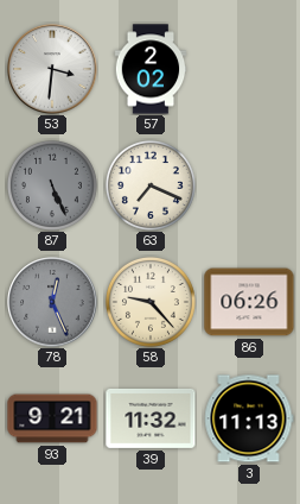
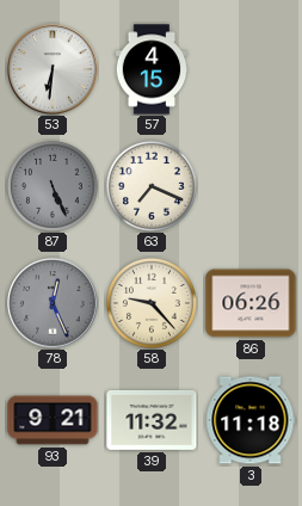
53: 3:31 -> 6:31 (53, 69)
57: 2:02 -> 4:15 (152, 69)
3: 11:13 -> 11:18 (251, 420)
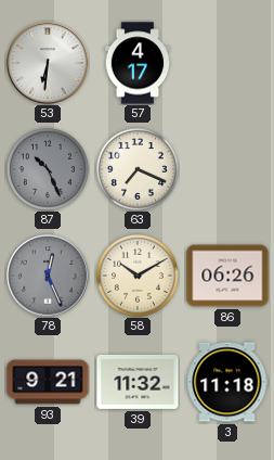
57: 4:15 -> 4:17 (138, 63)
87: 5:26 -> 10:26 (48, 169)
58: 9:23 -> 10:10 (138, 276)
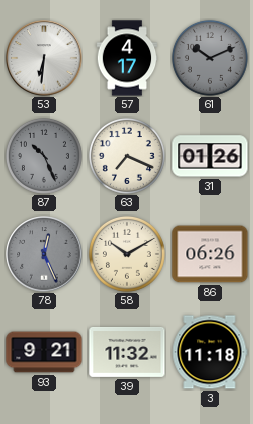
61: none -> 10:11 (210, 58)
31: none -> 01:26 (210, 156)
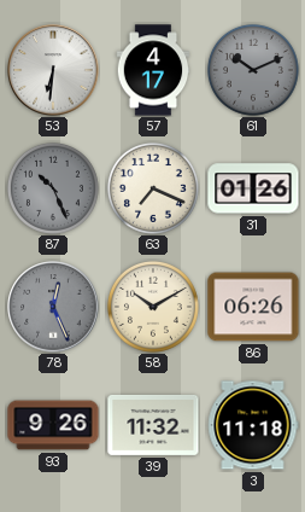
93: 9:21 -> 9:26 (53, 425)
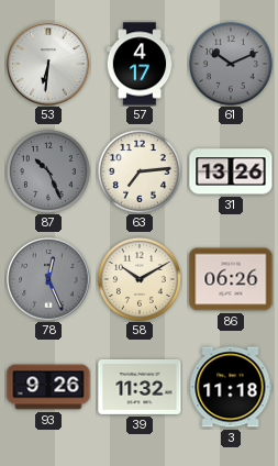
63: 7:19 -> 7:14 (140, 171)
31: 01:26 -> 13:26 (231, 171)
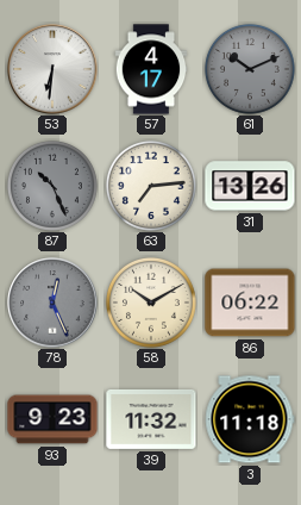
86: 06:26 -> 06:22 (250, 303)
93: 9:26 -> 9:23 (52, 419)
